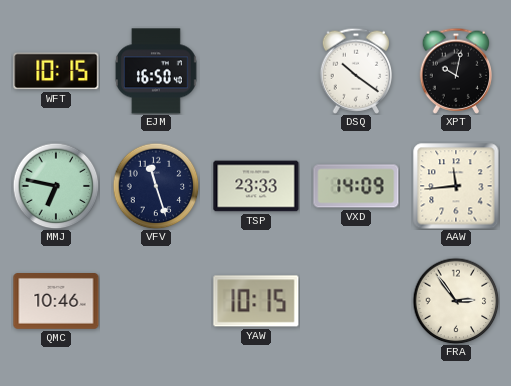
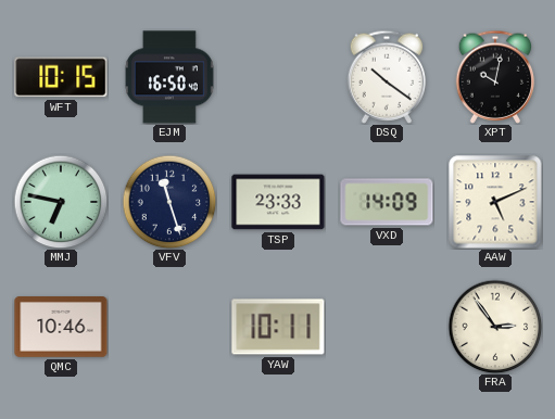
AAW: 11:44 -> 5:11 (495, 202)
YAW: 10:15 -> 10:11 (278, 327)
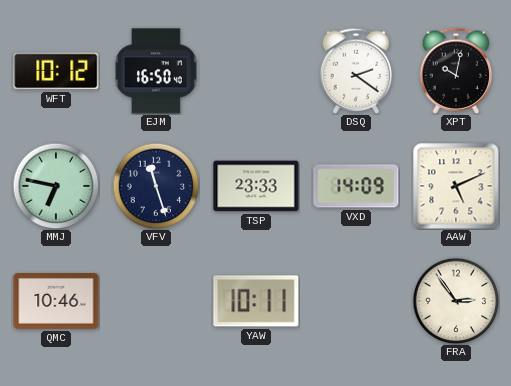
WFT: 10:15 -> 10:12 (56, 71)
DSQ: 10:21 -> 2:21 (356, 71)
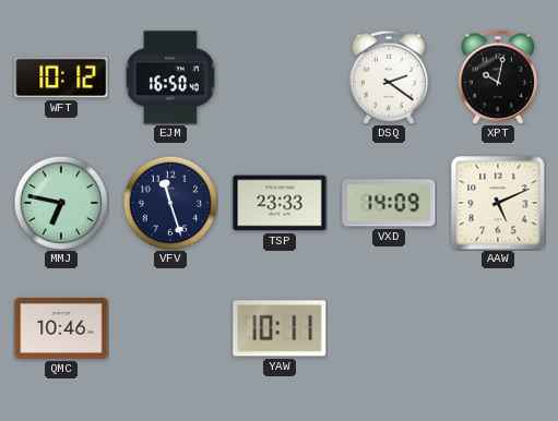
FRA: 2:54 -> none (456, 301)
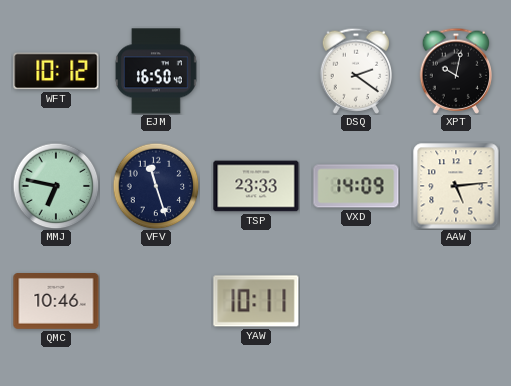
AAW: 5:11 -> 5:14 (456, 186)
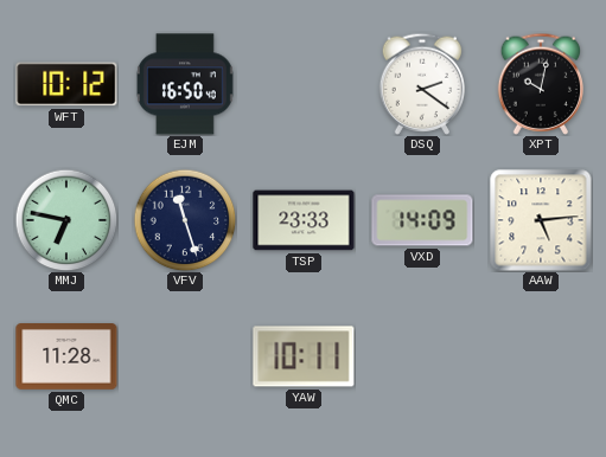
QMC: 10:46 -> 11:28 (66, 358)
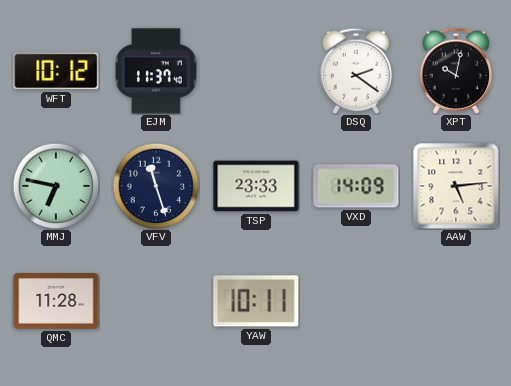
EJM: 16:50 -> 11:37 (156, 71)
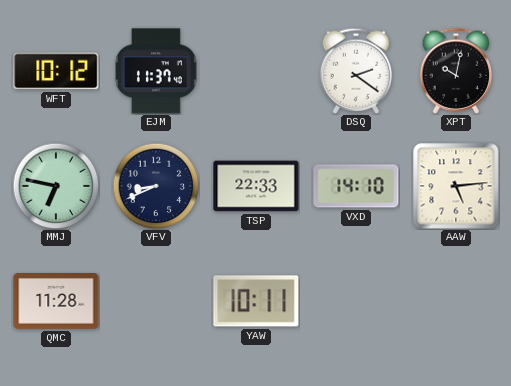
VFV: 11:27 -> 8:41 (156, 186)
TSP: 23:33 -> 22:33 (256, 186)
VXD: 14:09 -> 14:10 (356, 186)
